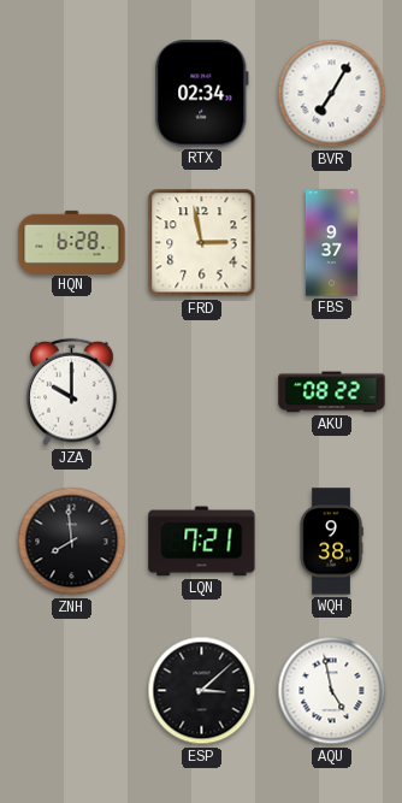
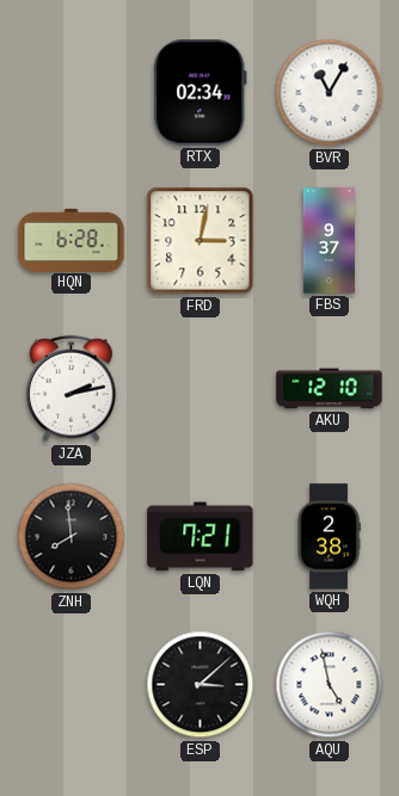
BVR: 7:05 -> 11:05 (330, 93)
FRD: 2:58 -> 3:02 (201, 241)
JZA: 10:00 -> 2:13 (72, 389)
AKU: 08:22 -> 12:10 (330, 389)
WQH: 9:38 -> 2:38 (329, 537)
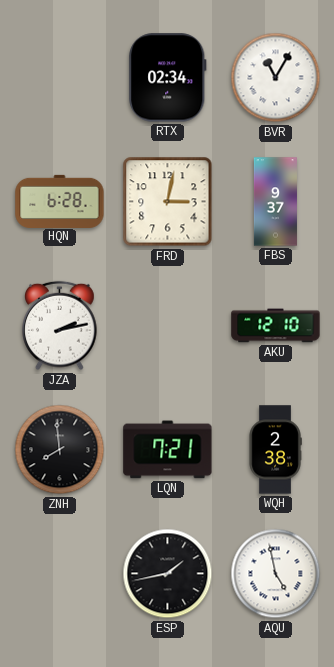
ESP: 3:08 -> 1:43 (168, 574)
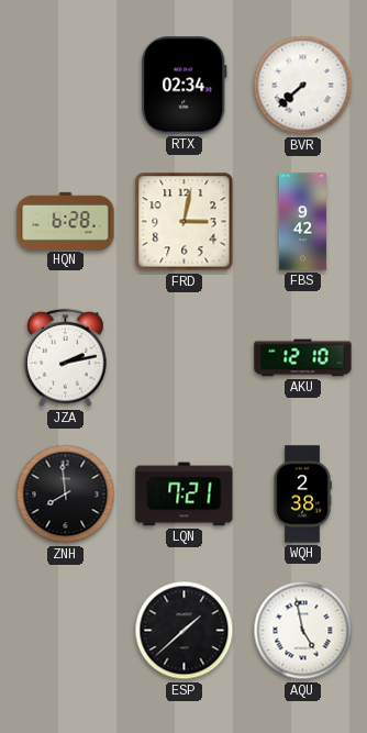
BVR: 11:05 -> 7:38 (303, 86)
FBS: 9:37 -> 9:42 (302, 222)
ESP: 1:43 -> 1:38 (185, 631)
